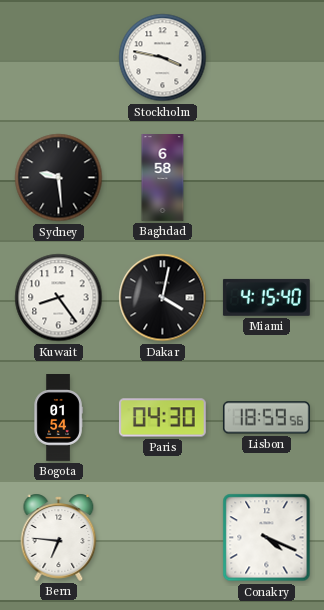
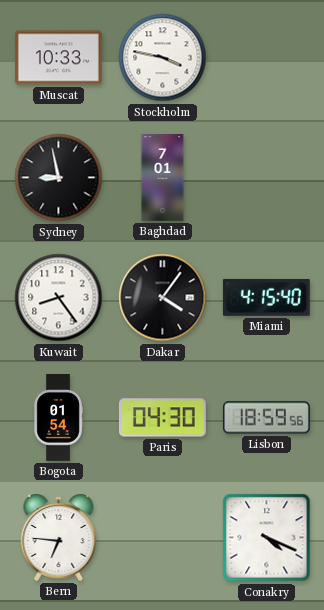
Muscat: none -> 10:33 (58, 58)
Sydney: 9:29 -> 8:58 (59, 178)
Baghdad: 6:58 -> 7:01 (163, 178)
Dakar: 4:02 -> 4:06 (163, 298)
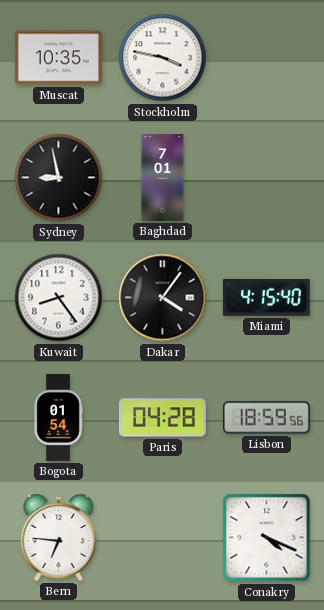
Muscat: 10:33 -> 10:35 (58, 58)
Paris: 04:30 -> 04:28 (162, 418)
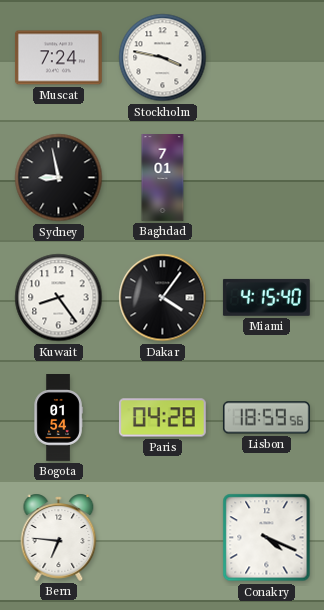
Muscat: 10:35 -> 7:24 (58, 58)
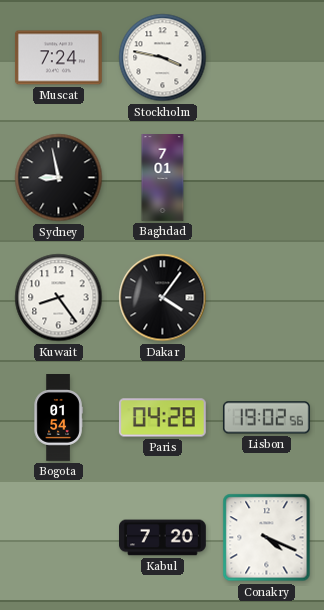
Miami: 4:15 -> none (266, 297)
Lisbon: 18:59 -> 19:02 (266, 418)
Bern: 6:46 -> none (59, 537)
Kabul: none -> 7:20 (163, 538)
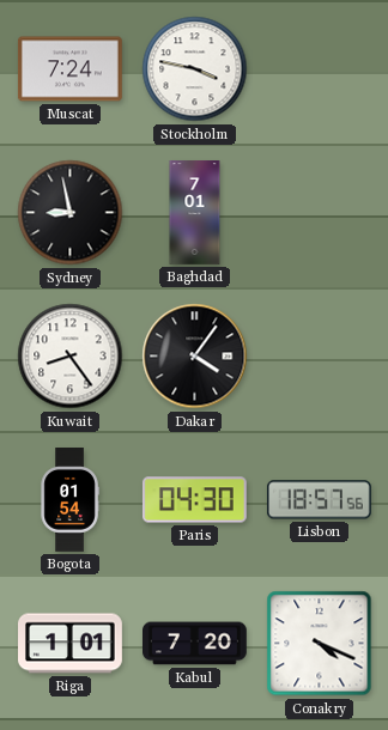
Paris: 04:28 -> 04:30 (194, 500)
Lisbon: 19:02 -> 18:57 (319, 500)
Riga: none -> 1:01 (71, 644)
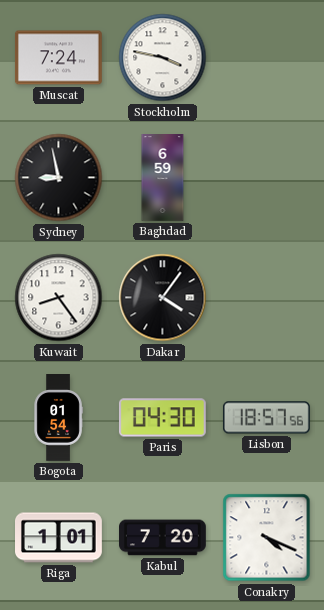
Baghdad: 7:01 -> 6:59 (163, 178)
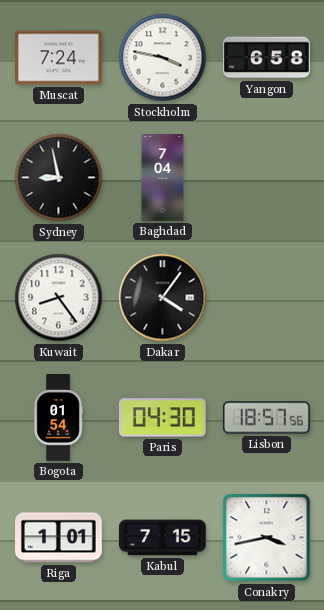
Yangon: none -> 6:58 (267, 58)
Baghdad: 6:59 -> 7:04 (163, 178)
Kabul: 7:20 -> 7:15 (163, 538)
Conakry: 4:19 -> 3:43 (267, 538)
